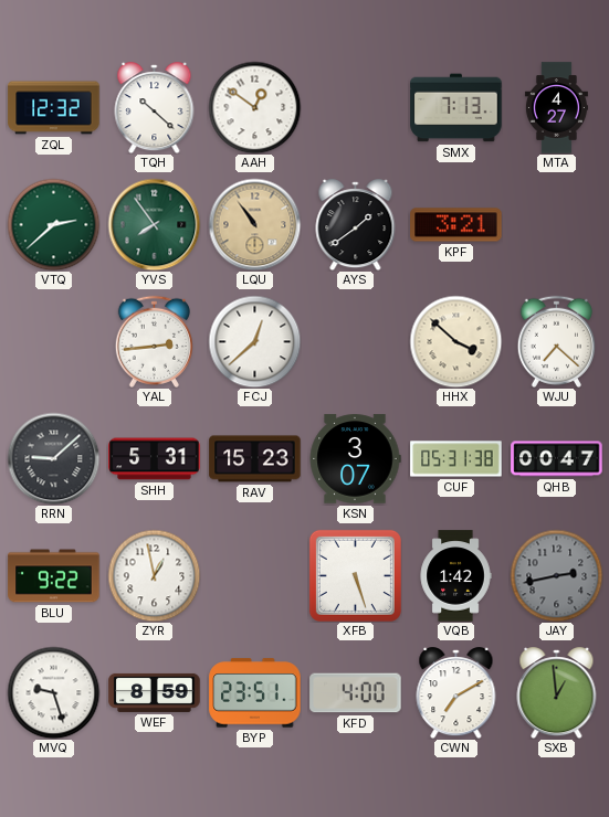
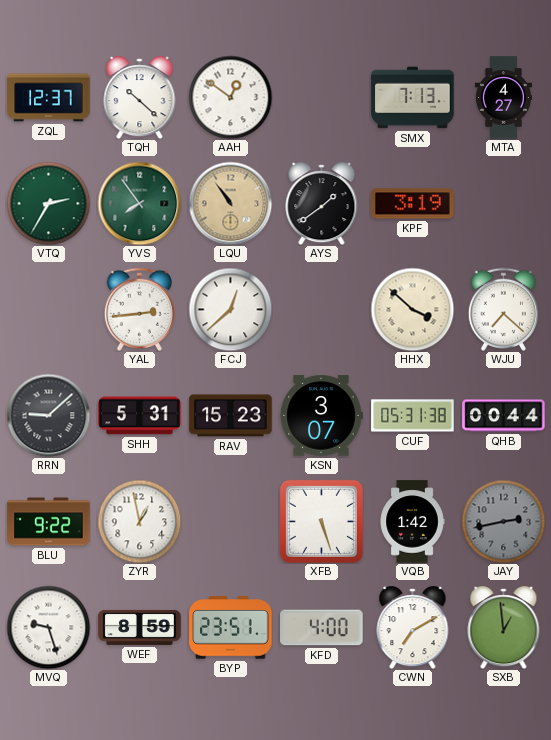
ZQL: 12:32 -> 12:37 (49, 98)
VTQ: 2:38 -> 2:35 (48, 203)
KPF: 3:21 -> 3:19 (413, 204)
QHB: 00:47 -> 00:44 (504, 416)
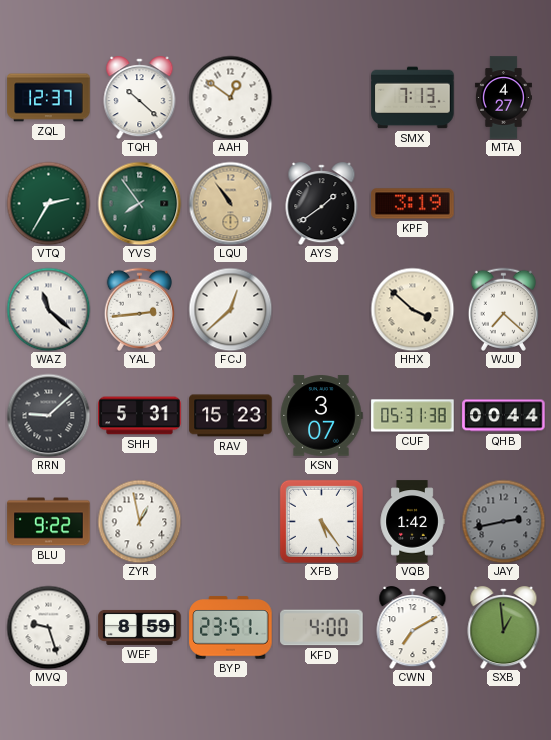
WAZ: none -> 11:22 (48, 309)
XFB: 5:27 -> 5:24 (321, 521)
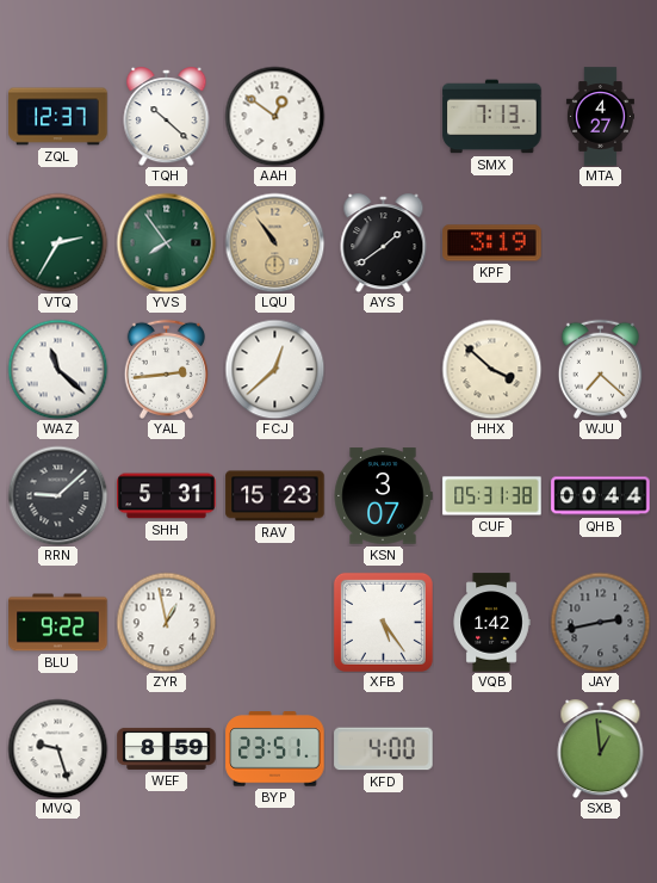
CWN: 7:10 -> none (413, 628)
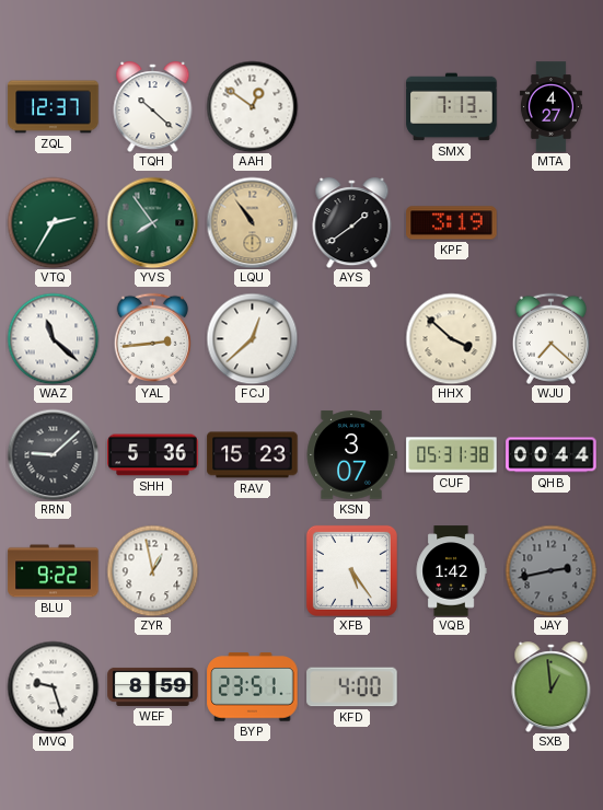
SHH: 5:31 -> 5:36 (153, 455)
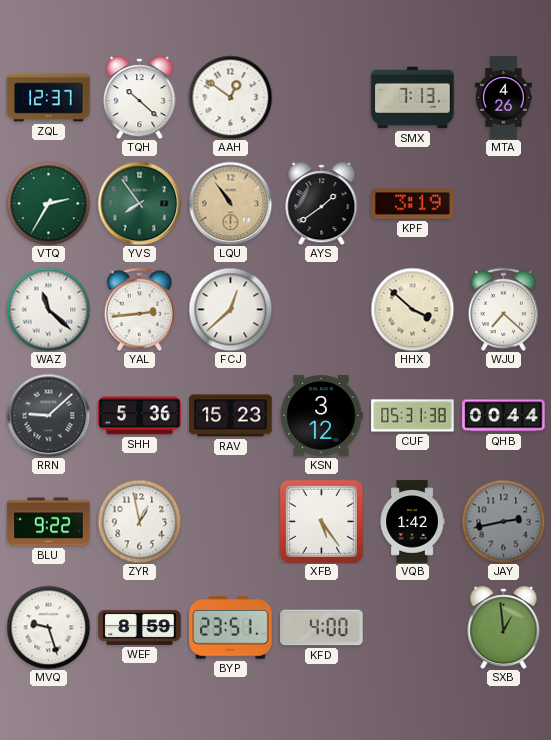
MTA: 4:27 -> 4:26 (503, 98)
KSN: 3:07 -> 3:12 (321, 416)
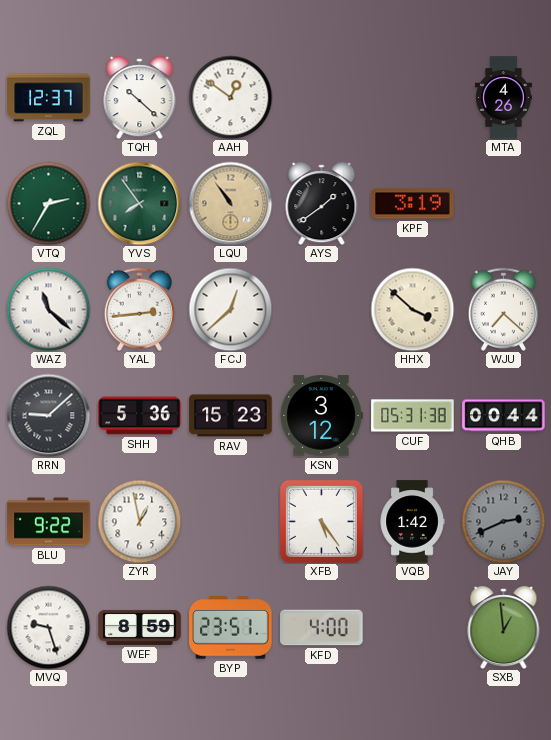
SMX: 7:13 -> none (413, 98)
JAY: 2:43 -> 2:41 (503, 521)
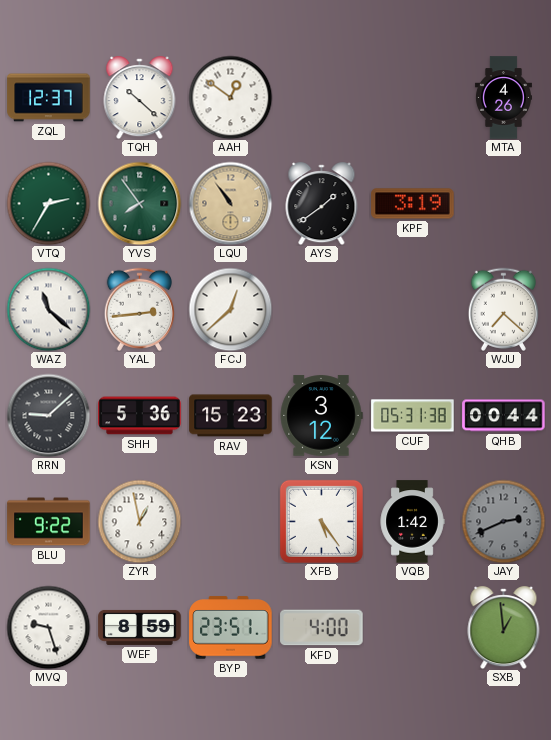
HHX: 3:52 -> none (412, 309)
